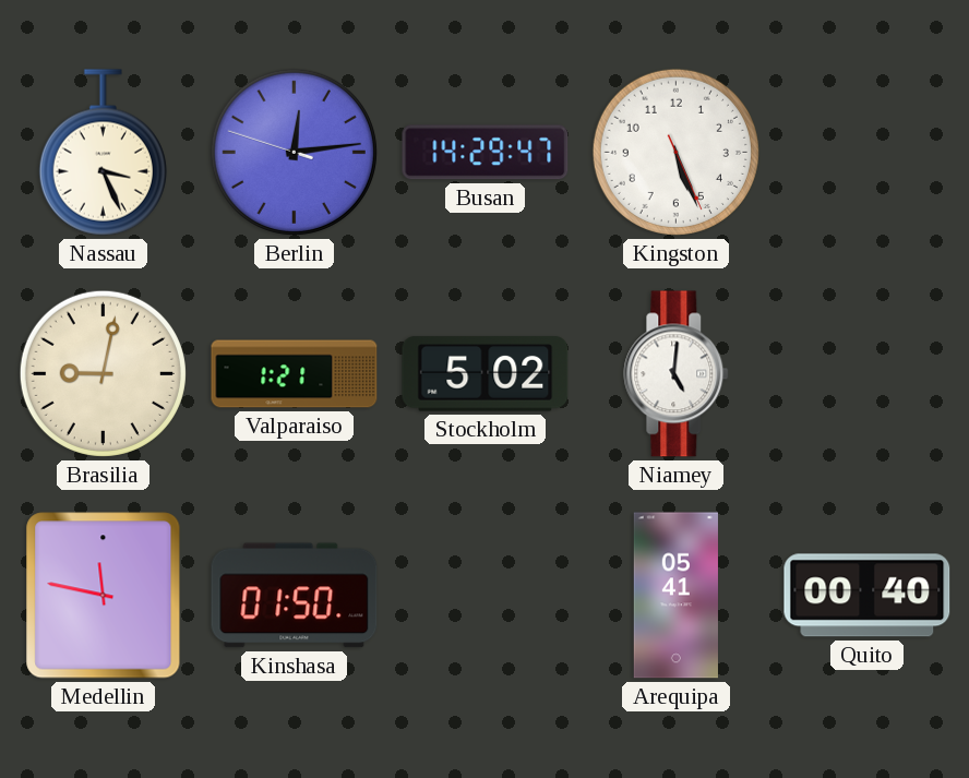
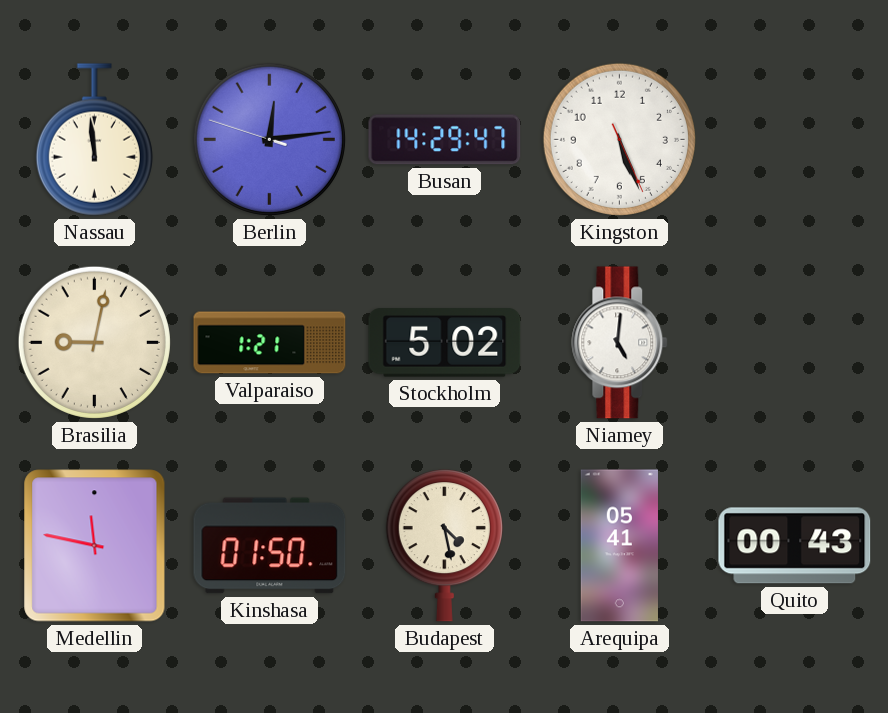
Nassau: 3:26 -> 11:59 (94, 140)
Budapest: none -> 4:28 (444, 546)
Quito: 00:40 -> 00:43 (795, 546)
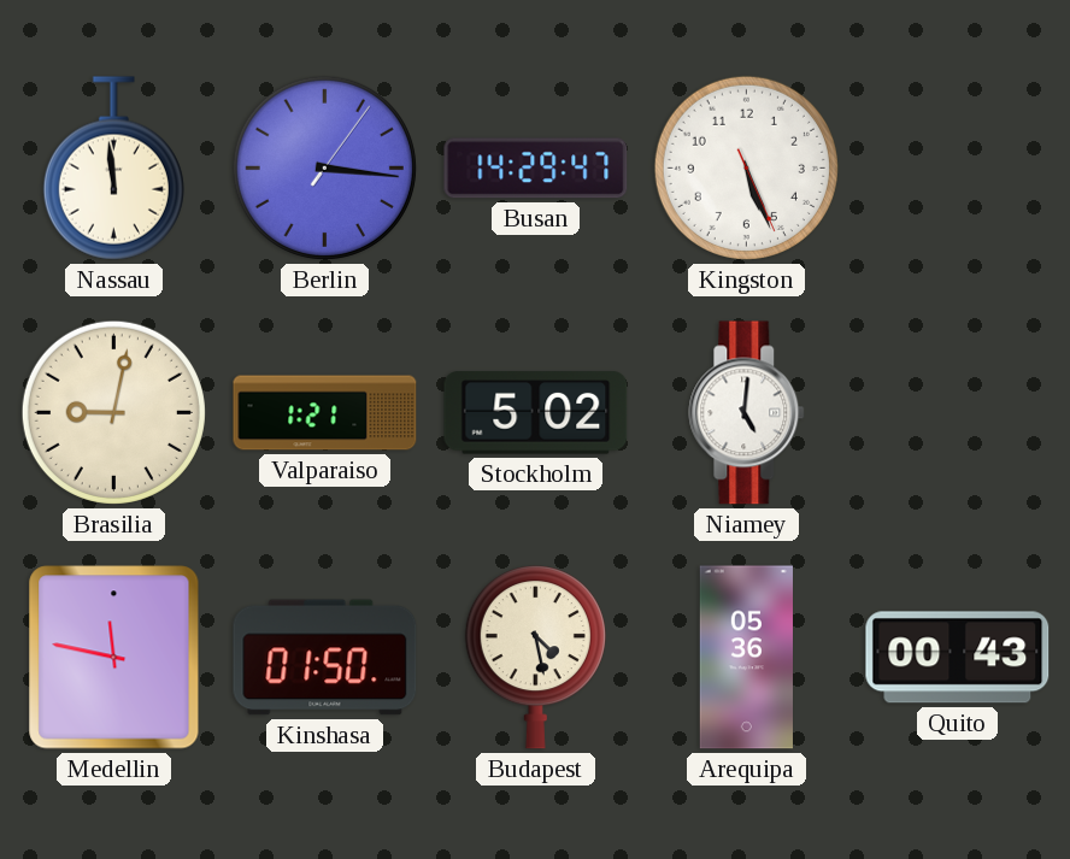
Berlin: 12:13 -> 3:16 (324, 167)
Arequipa: 05:41 -> 05:36 (746, 658)
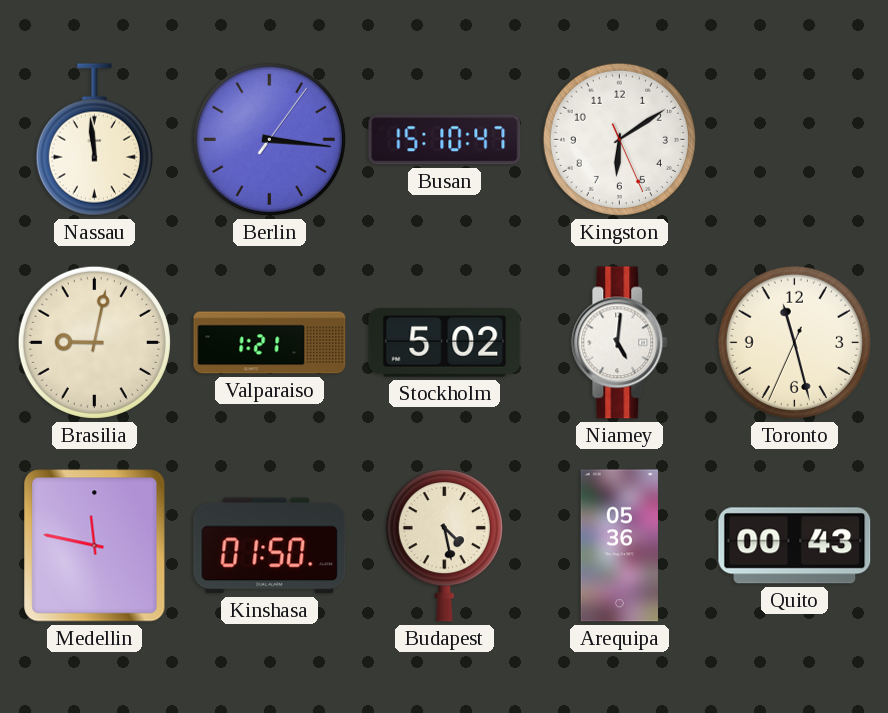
Busan: 14:29 -> 15:10 (445, 140)
Kingston: 5:26 -> 6:09 (619, 139)
Toronto: none -> 11:27 (794, 342)
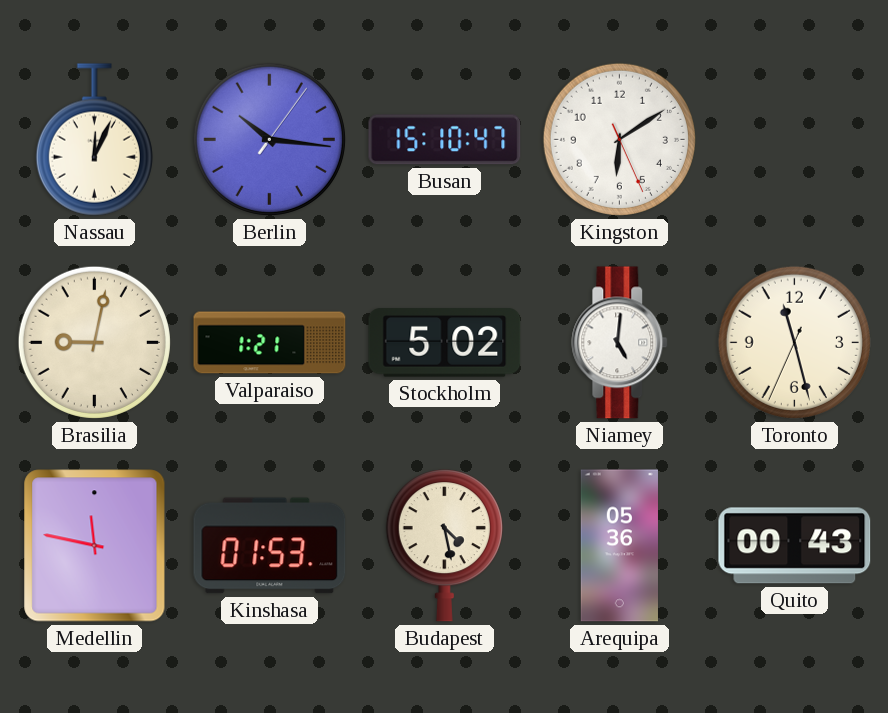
Nassau: 11:59 -> 12:04 (94, 140)
Berlin: 3:16 -> 10:16 (269, 139)
Kinshasa: 01:50 -> 01:53 (270, 546)
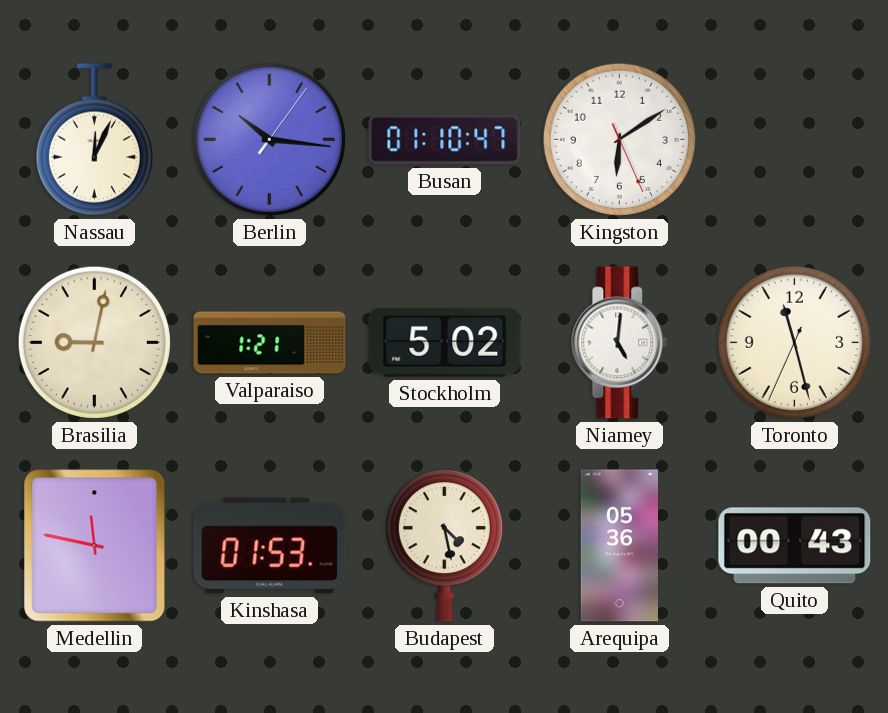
Busan: 15:10 -> 01:10 (445, 140)
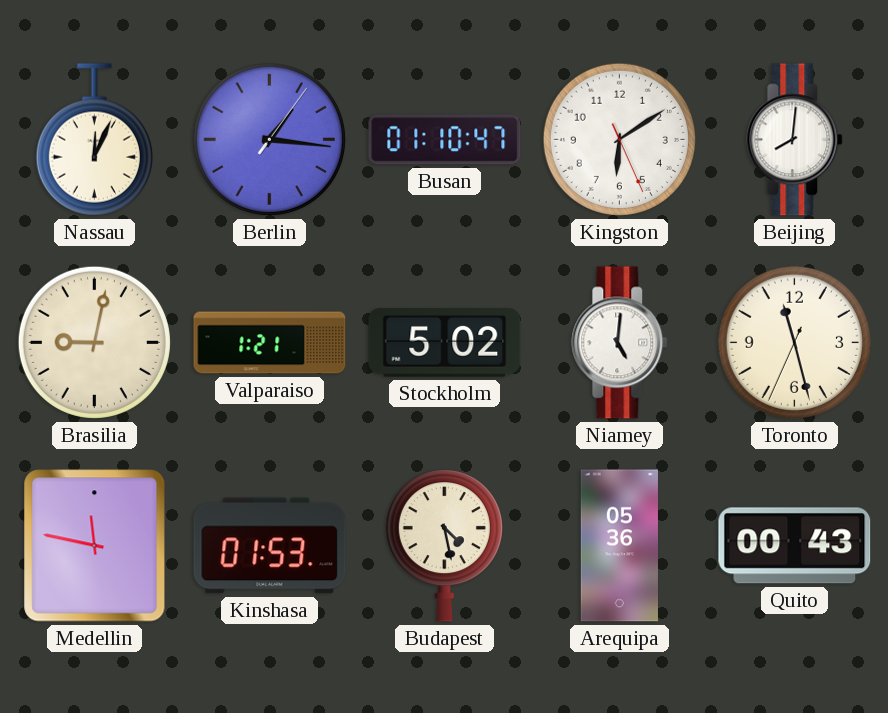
Berlin: 10:16 -> 1:16 (269, 139)
Beijing: none -> 8:01 (795, 140)
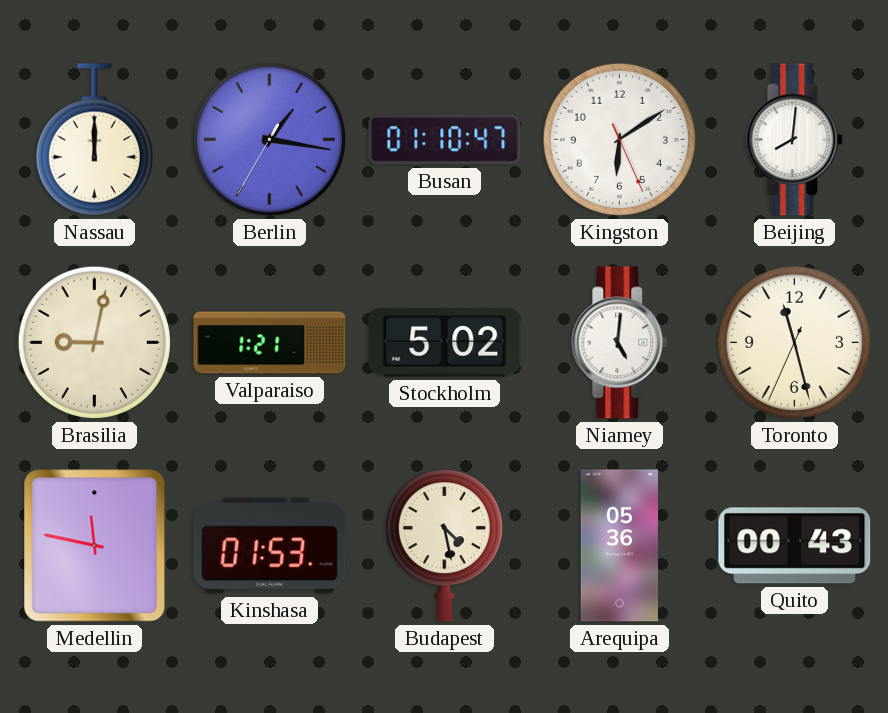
Nassau: 12:04 -> 12:00 (94, 140)
Berlin: 1:16:06 -> 1:16:35 (269, 139)
